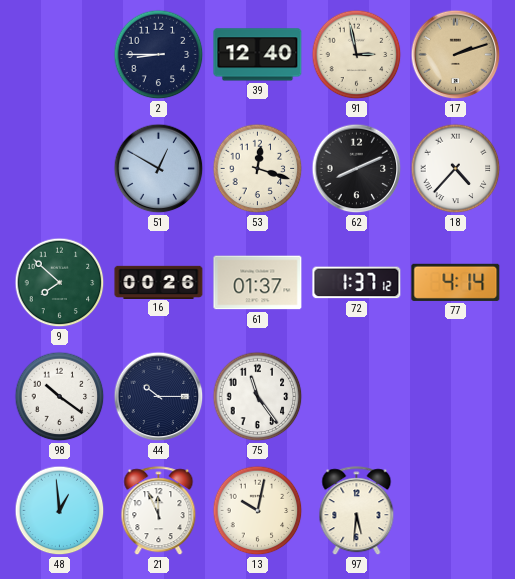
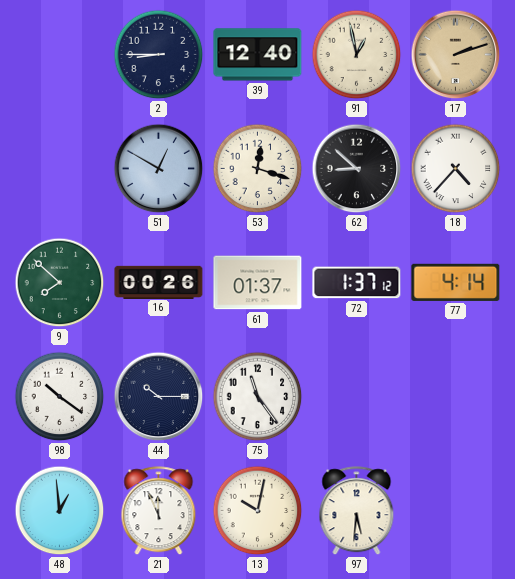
91: 2:58 -> 12:58 (357, 55)
62: 8:11 -> 8:52 (357, 169)
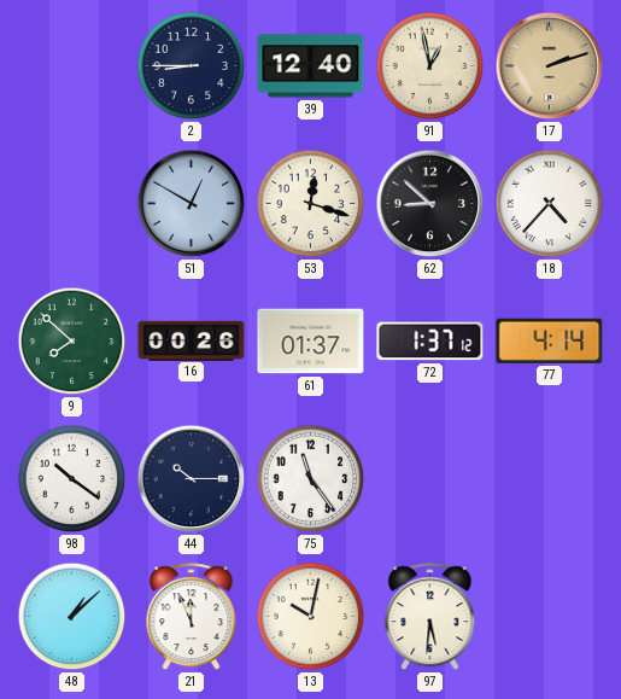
48: 12:59 -> 1:08 (72, 617)
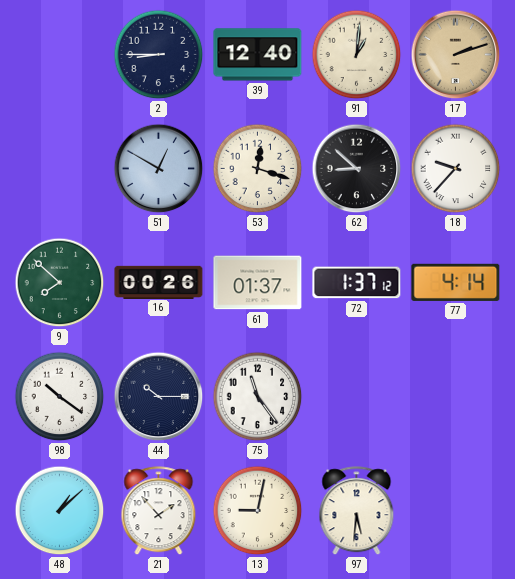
91: 12:58 -> 1:01 (357, 55)
18: 4:37 -> 9:37 (456, 169)
21: 11:56 -> 1:53 (159, 511)
13: 10:02 -> 9:02 (258, 511)
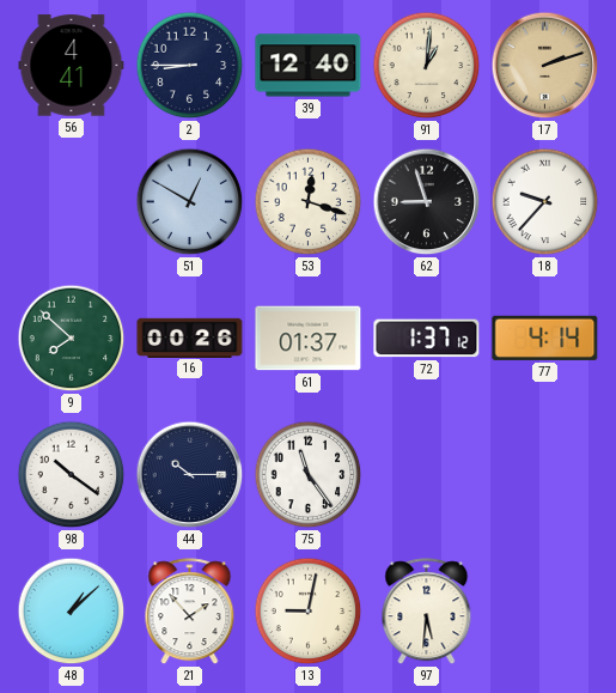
56: none -> 4:41 (72, 66)
62: 8:52 -> 8:57 (427, 202)
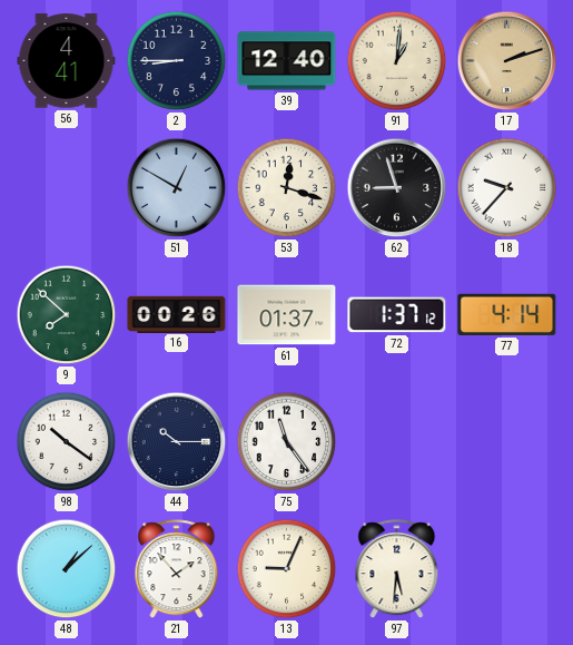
13: 9:02 -> 9:04 (287, 569)
